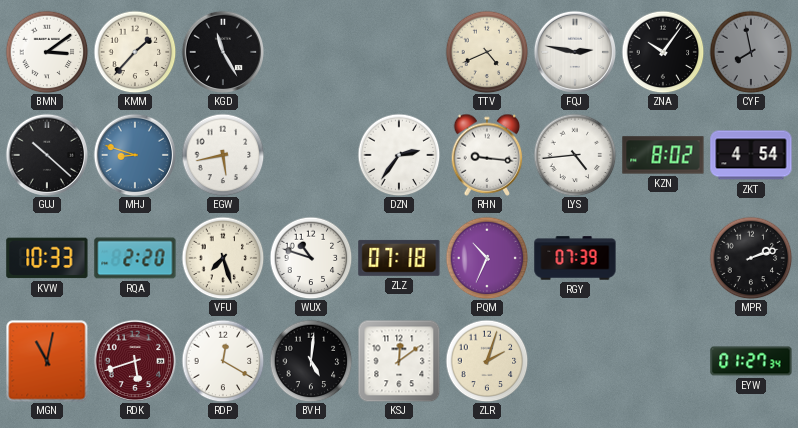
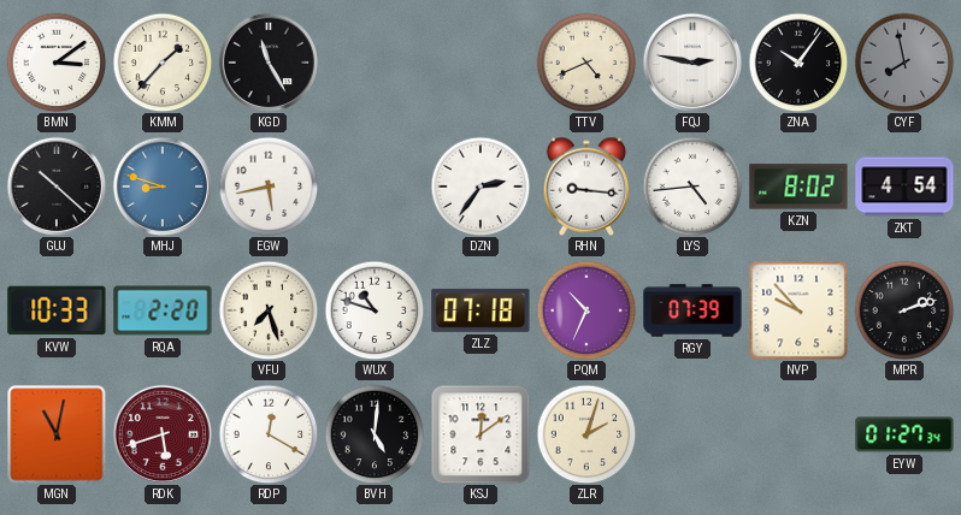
NVP: none -> 9:53 (798, 310)
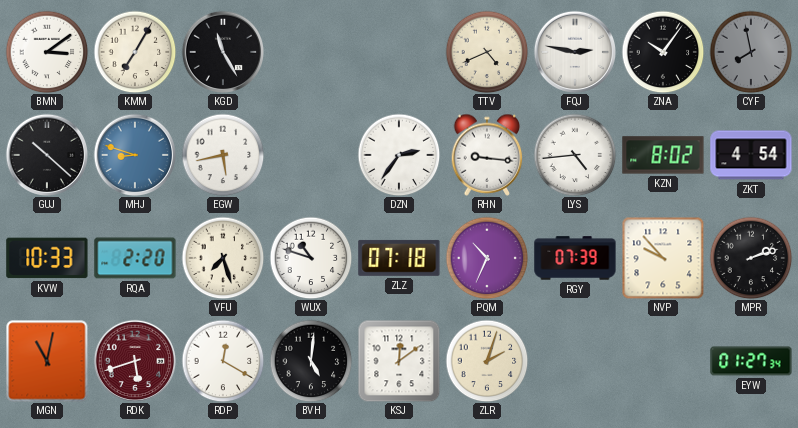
KMM: 1:37 -> 7:05 (135, 52)
